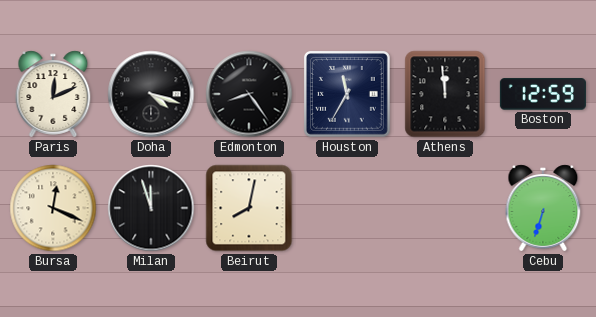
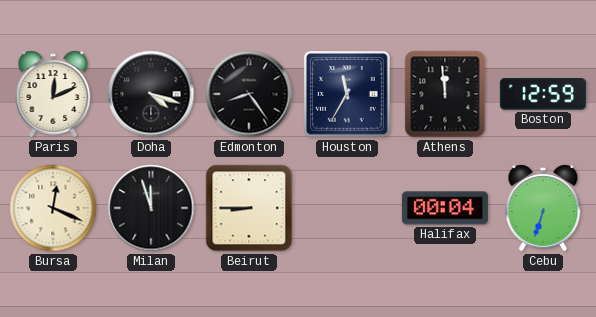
Beirut: 8:02 -> 8:45 (249, 208)
Halifax: none -> 00:04 (445, 208)
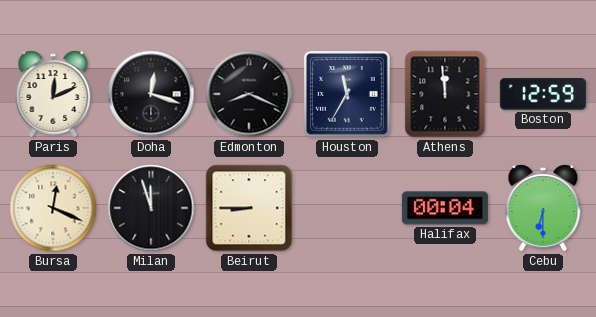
Doha: 4:18 -> 12:18 (151, 94)
Edmonton: 8:24 -> 8:19 (249, 94)
Cebu: 6:33 -> 6:30 (543, 208)
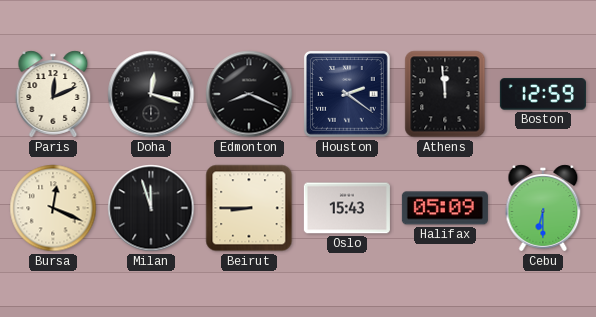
Houston: 11:35 -> 2:21 (347, 94)
Oslo: none -> 15:43 (347, 208)
Halifax: 00:04 -> 05:09 (445, 208)
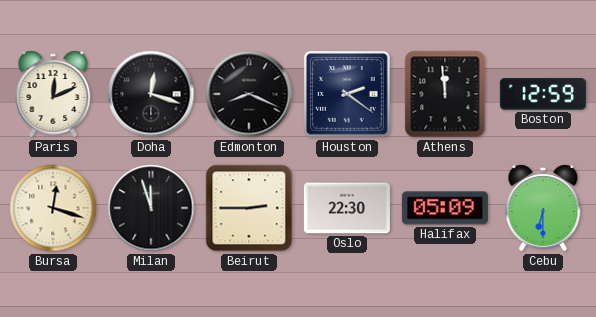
Bursa: 12:19 -> 12:18 (53, 208)
Beirut: 8:45 -> 2:45 (249, 208)
Oslo: 15:43 -> 22:30 (347, 208)
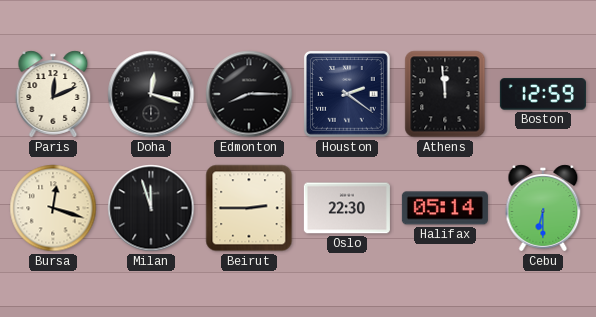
Edmonton: 8:19 -> 8:15 (249, 94)
Halifax: 05:09 -> 05:14 (445, 208)
